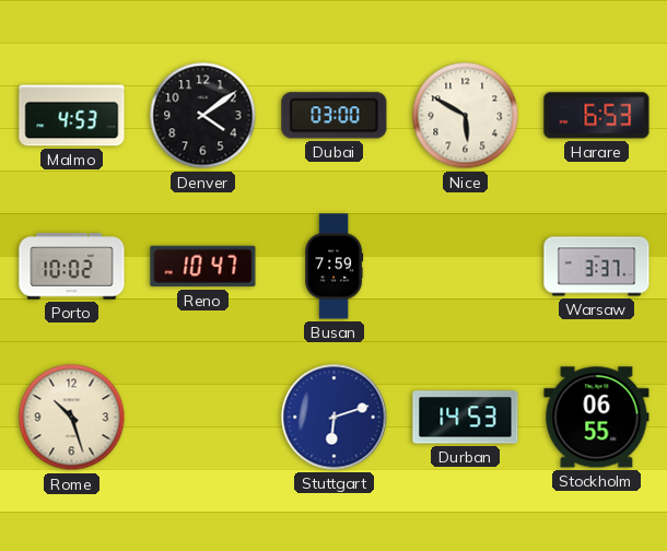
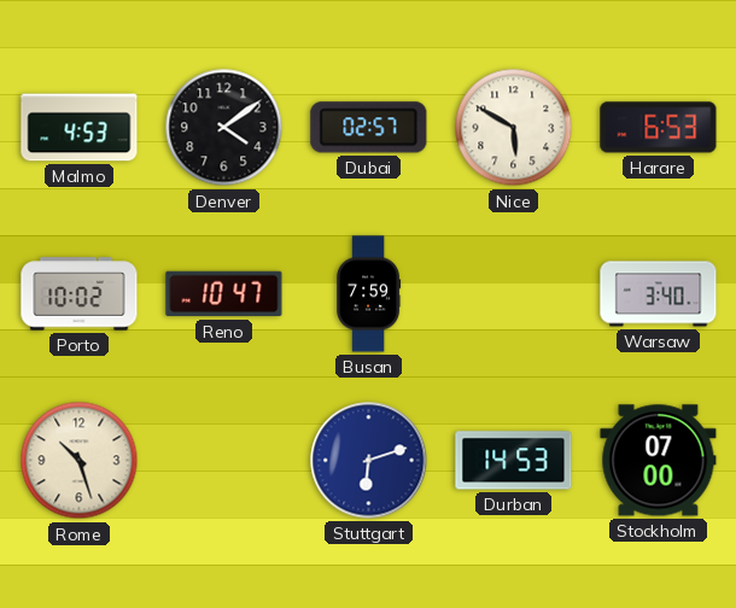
Dubai: 03:00 -> 02:57 (369, 128)
Warsaw: 3:37 -> 3:40 (659, 294)
Stockholm: 06:55 -> 07:00 (659, 461)
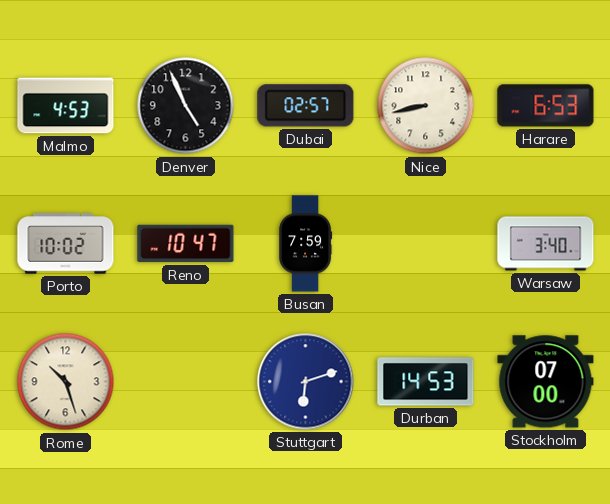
Denver: 4:09 -> 4:56 (186, 106)
Nice: 5:50 -> 8:43 (426, 106)
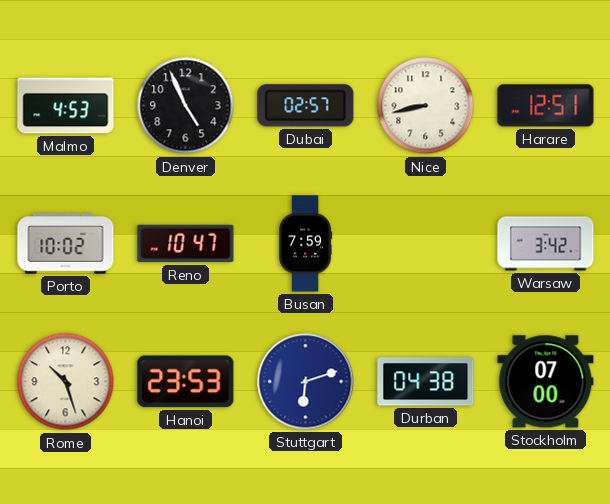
Harare: 6:53 -> 12:51 (546, 106)
Warsaw: 3:40 -> 3:42 (546, 244)
Hanoi: none -> 23:53 (186, 382)
Durban: 14:53 -> 04:38 (426, 382)
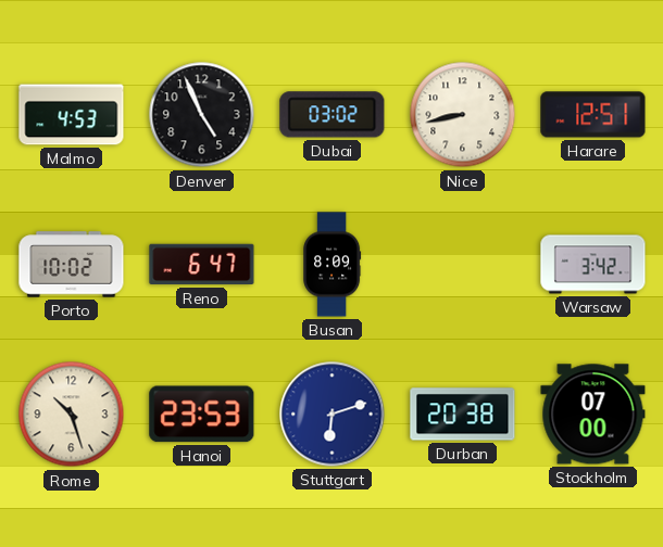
Dubai: 02:57 -> 03:02 (333, 115)
Reno: 10:47 -> 6:47 (202, 265)
Busan: 7:59 -> 8:09 (333, 265)
Durban: 04:38 -> 20:38 (463, 415)
